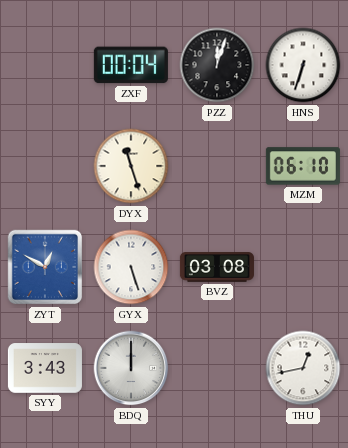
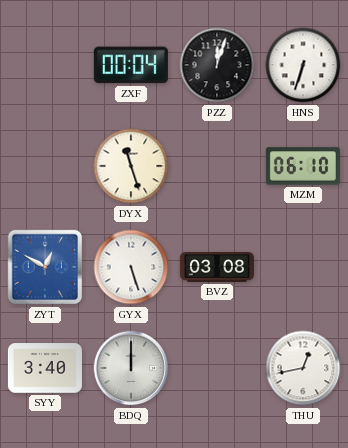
SYY: 3:43 -> 3:40 (45, 368)
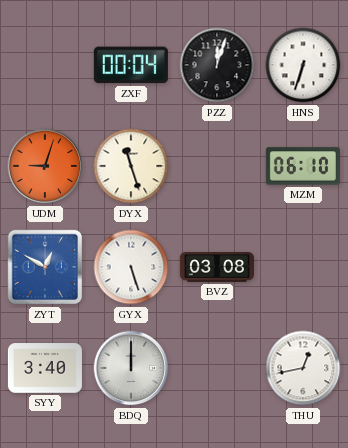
UDM: none -> 9:03 (45, 166)
